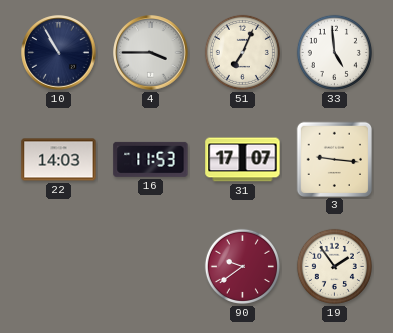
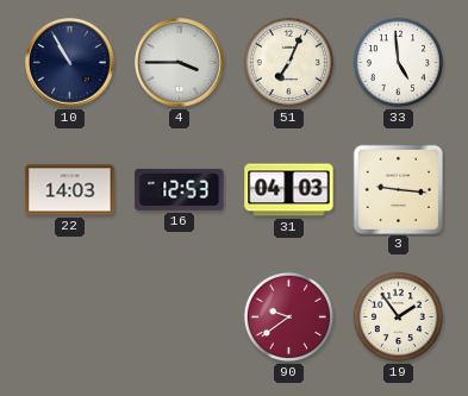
16: 11:53 -> 12:53 (180, 189)
31: 17:07 -> 04:03 (289, 190)
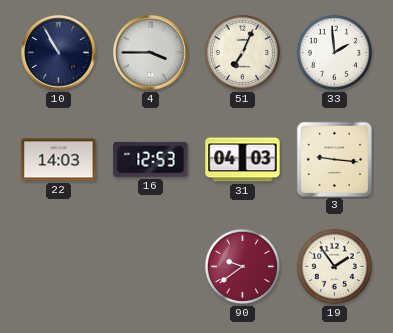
33: 4:59 -> 1:59 (334, 52)
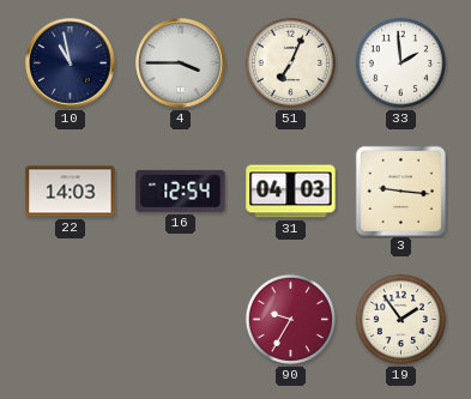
10: 10:55 -> 10:58 (71, 64)
16: 12:53 -> 12:54 (181, 191)
90: 9:39 -> 9:35 (290, 319)
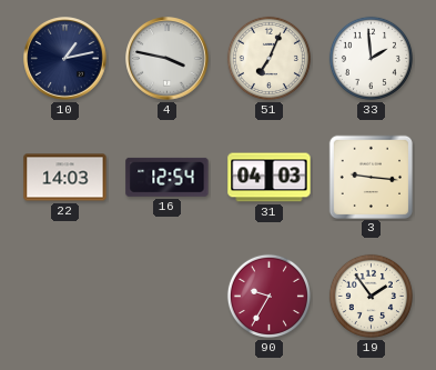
10: 10:58 -> 1:13 (65, 59)
4: 3:45 -> 3:47 (168, 59)
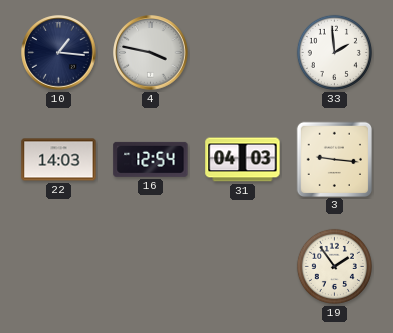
10: 1:13 -> 1:16 (59, 53)
51: 7:04 -> none (268, 58)
90: 9:35 -> none (268, 296)
